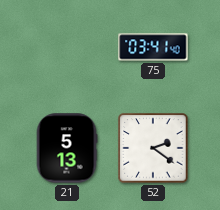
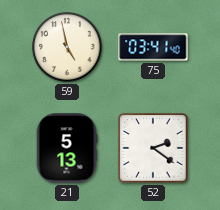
59: none -> 4:58 (67, 47)
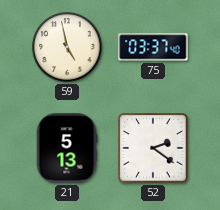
75: 03:41 -> 03:37 (153, 47)
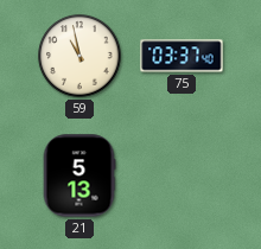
59: 4:58 -> 10:58 (79, 56)
52: 2:21 -> none (153, 148)
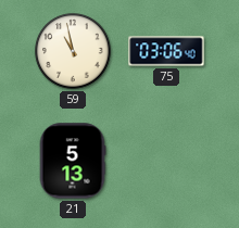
75: 03:37 -> 03:06 (166, 51)
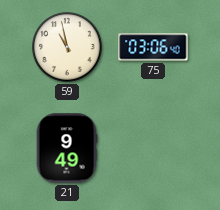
21: 5:13 -> 9:49 (67, 148)
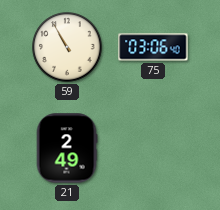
59: 10:58 -> 10:55 (67, 47)
21: 9:49 -> 2:49 (67, 148)
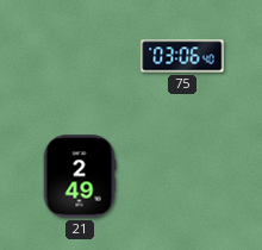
59: 10:55 -> none (67, 47)
